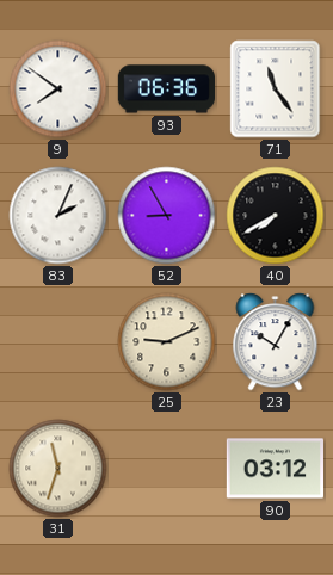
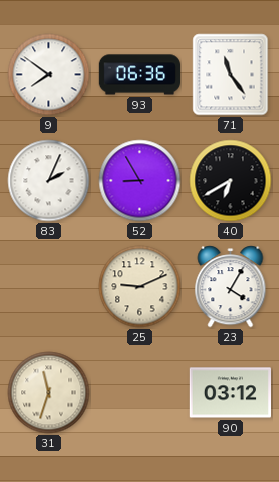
40: 7:40 -> 6:40 (231, 181)
23: 10:05 -> 4:05 (231, 287)
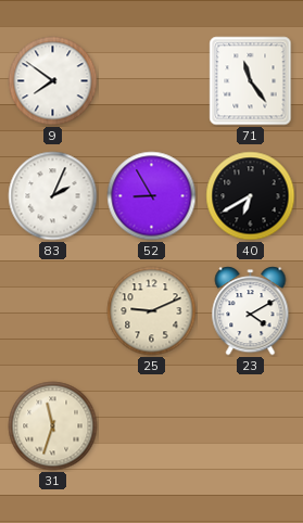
93: 06:36 -> none (140, 75)
23: 4:05 -> 4:10 (251, 311)
90: 03:12 -> none (230, 393)
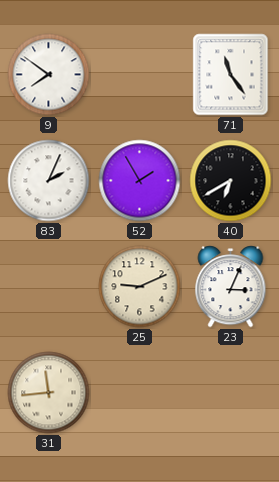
52: 8:55 -> 1:55 (140, 181)
23: 4:10 -> 3:04 (231, 287)
31: 11:33 -> 11:44 (49, 393)
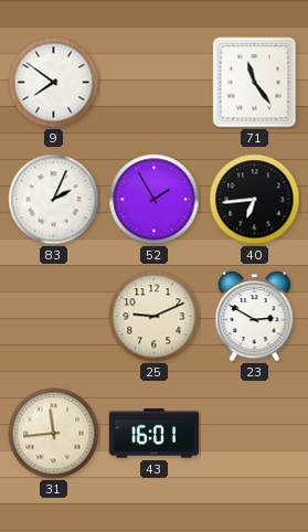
40: 6:40 -> 6:44 (255, 200)
23: 3:04 -> 2:50 (255, 317)
43: none -> 16:01 (153, 434)
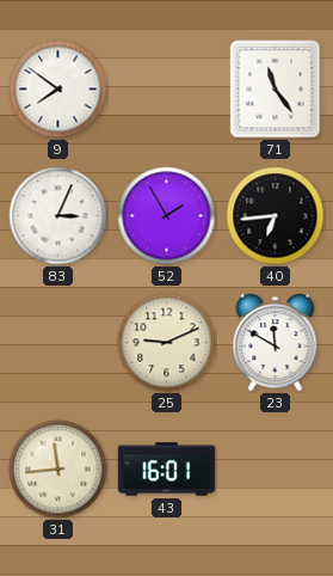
83: 2:04 -> 3:04 (58, 216)
23: 2:50 -> 11:50 (276, 343)
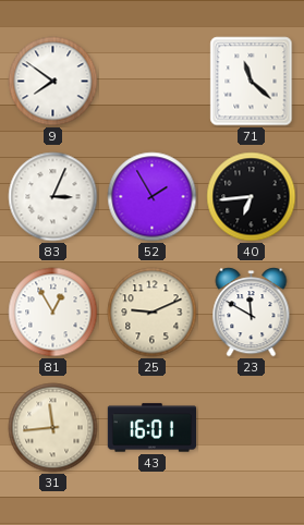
71: 11:24 -> 11:22 (252, 82)
81: none -> 12:55 (53, 313)
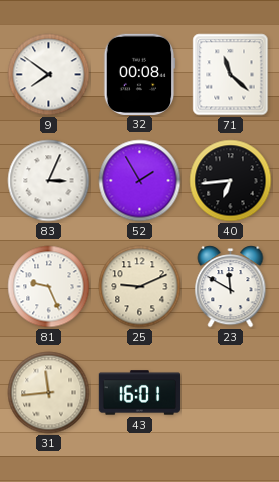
32: none -> 00:08 (139, 74)
81: 12:55 -> 9:26 (49, 287)
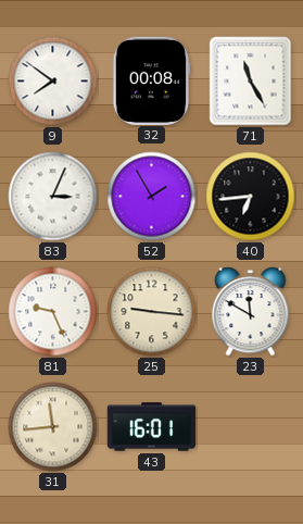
71: 11:22 -> 11:25 (251, 82)
25: 9:11 -> 9:16 (152, 312)
